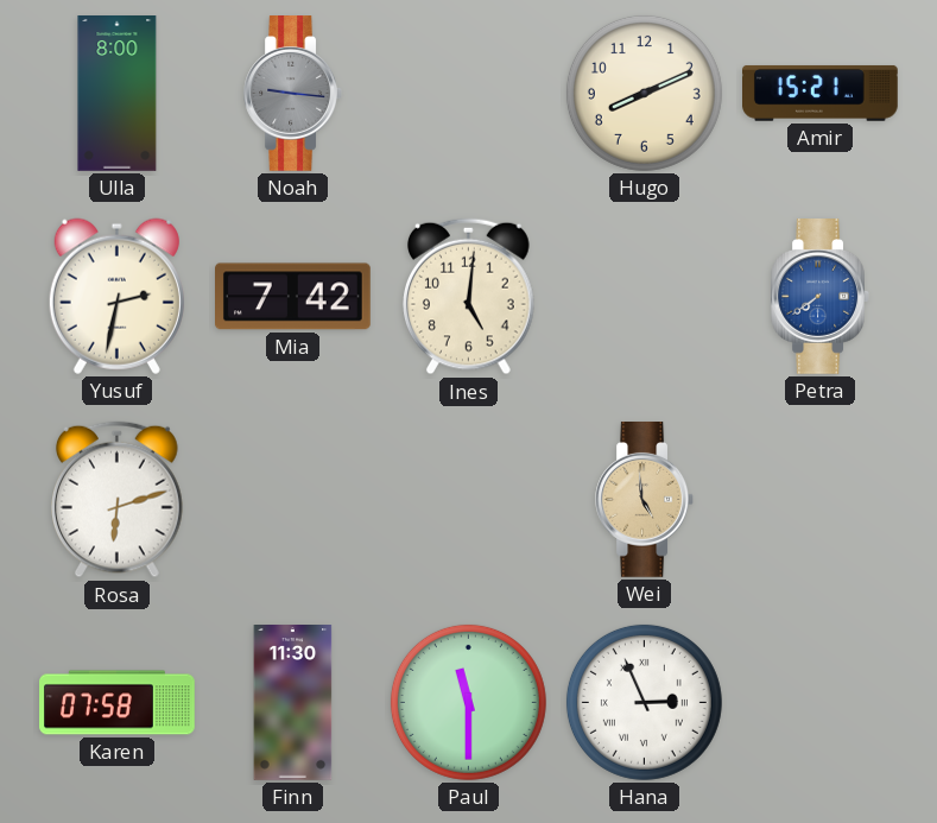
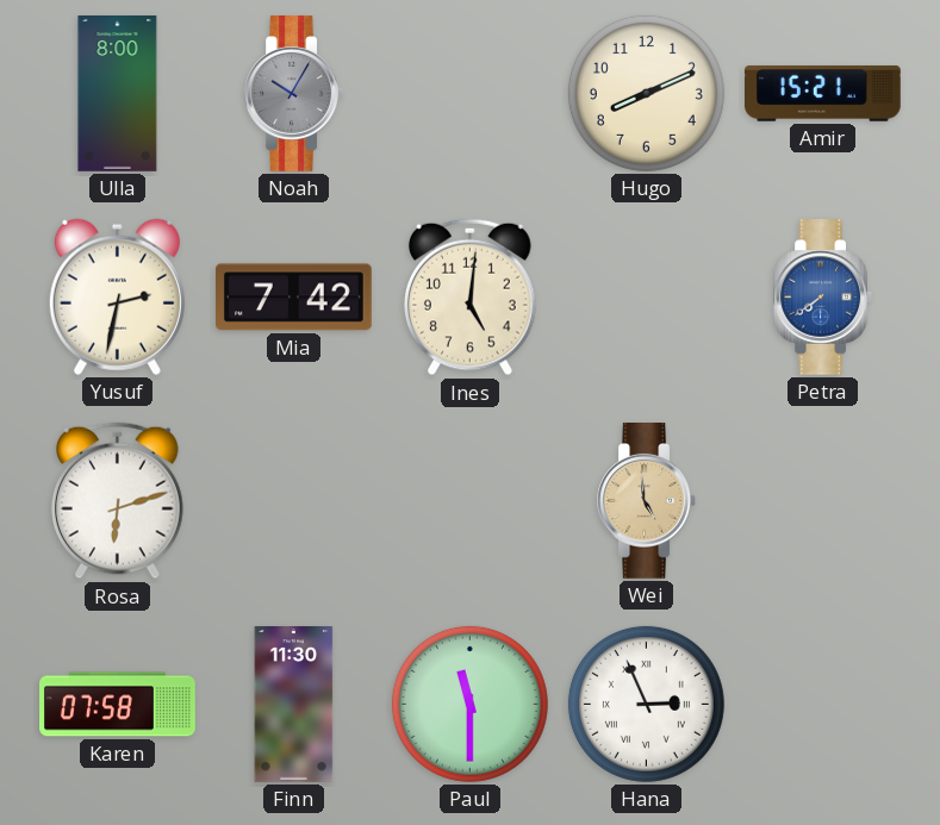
Noah: 9:16 -> 10:05 (293, 94)
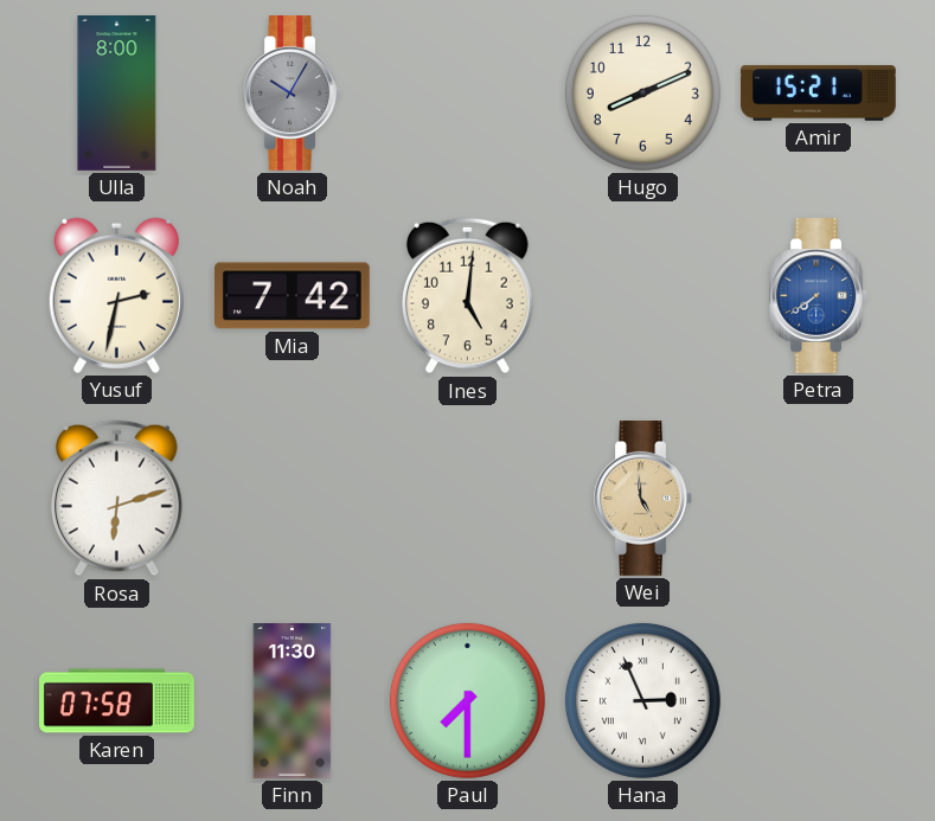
Paul: 11:30 -> 7:30 (467, 700)
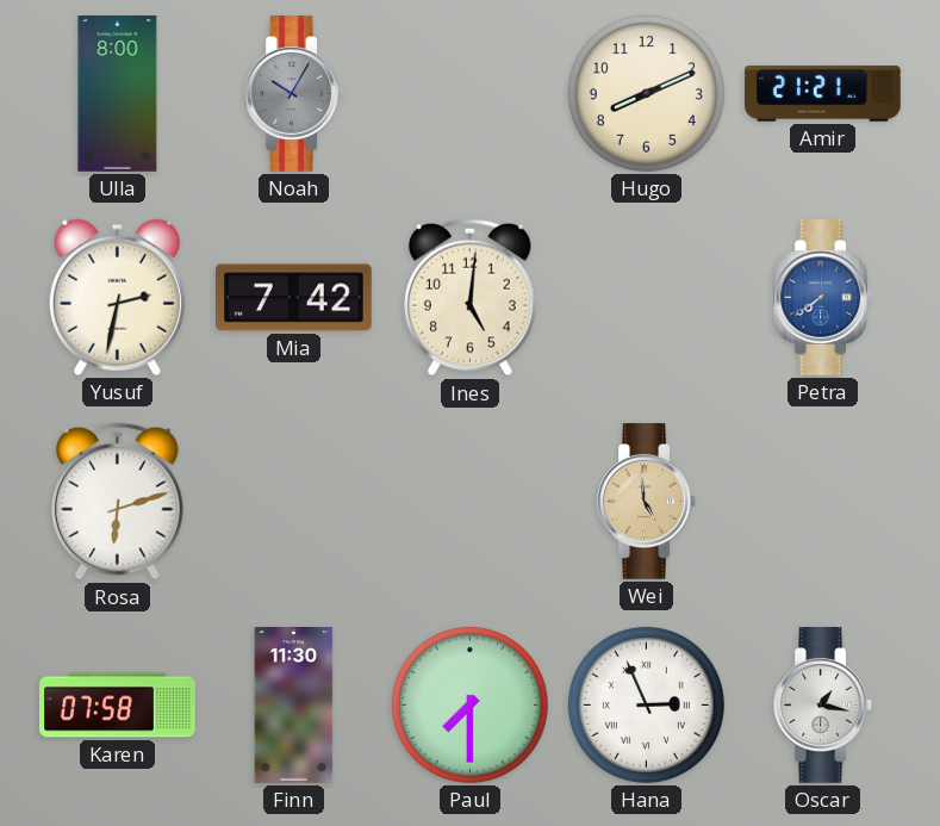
Amir: 15:21 -> 21:21 (823, 94)
Oscar: none -> 1:17 (822, 706)
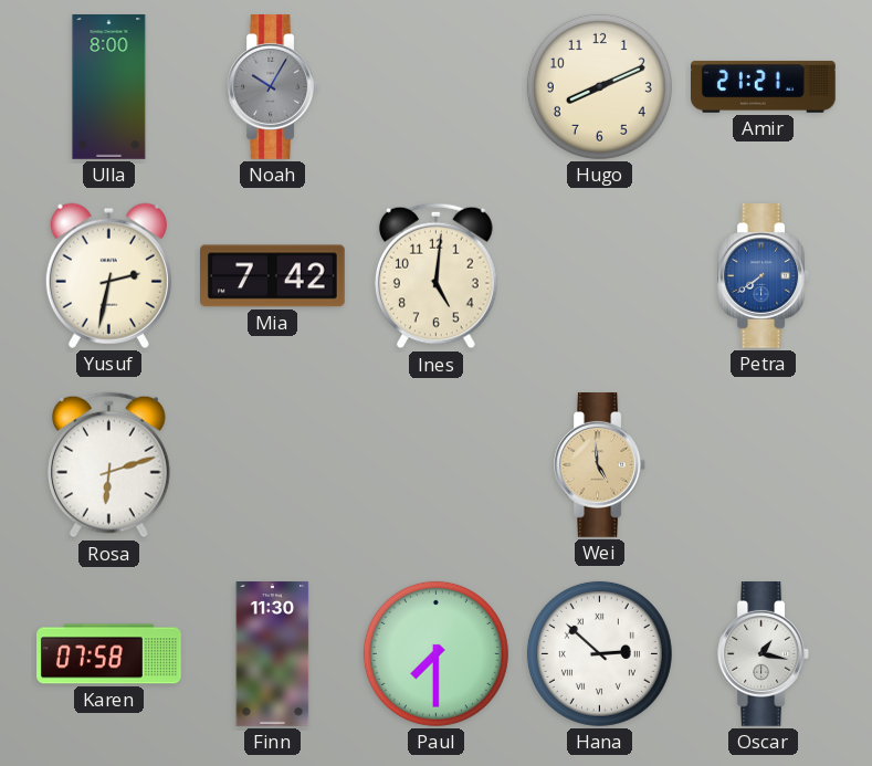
Hana: 2:56 -> 2:52 (599, 653)
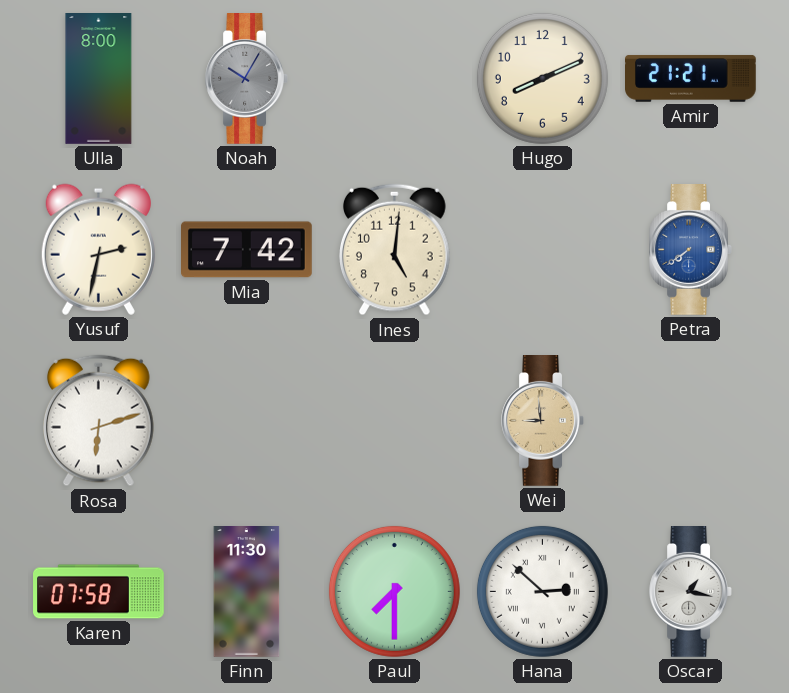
Wei: 4:59 -> 8:59 (542, 421)
